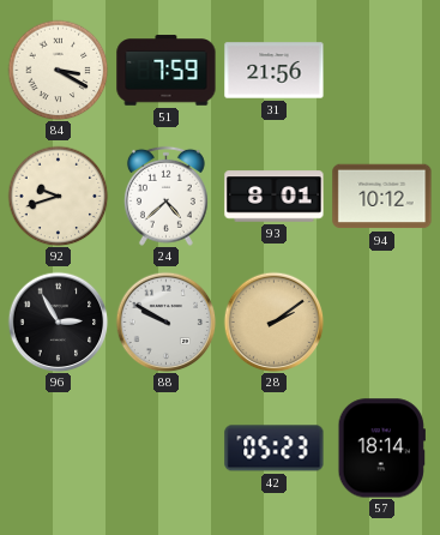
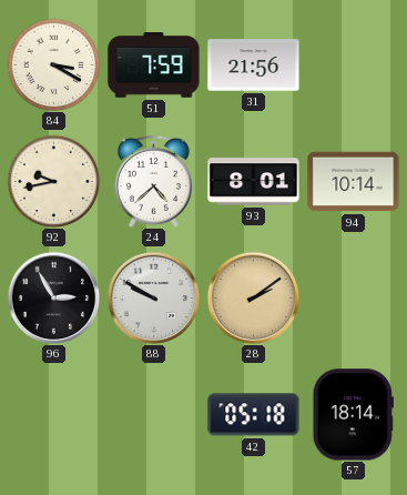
92: 9:42 -> 9:43 (53, 181)
94: 10:12 -> 10:14 (354, 182)
42: 05:23 -> 05:18 (254, 415)
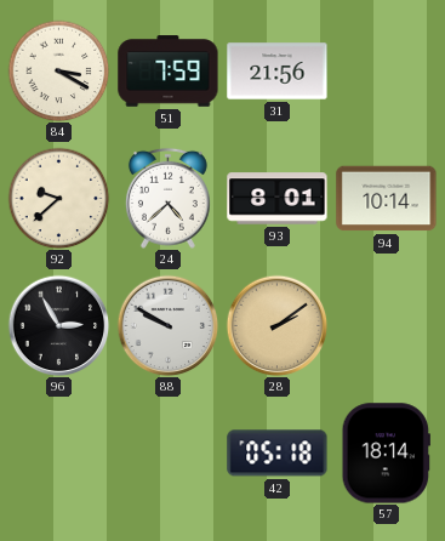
92: 9:43 -> 9:38 (58, 198)
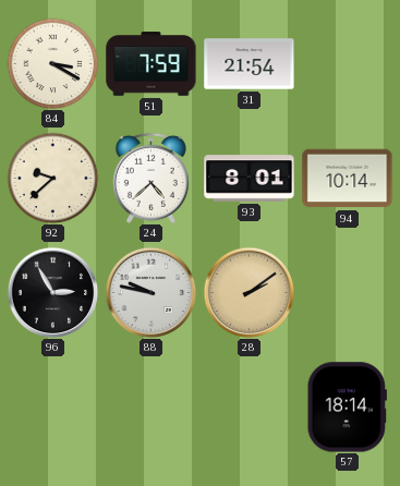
31: 21:56 -> 21:54 (250, 64)
88: 9:50 -> 9:47 (150, 292)
42: 05:18 -> none (278, 454)
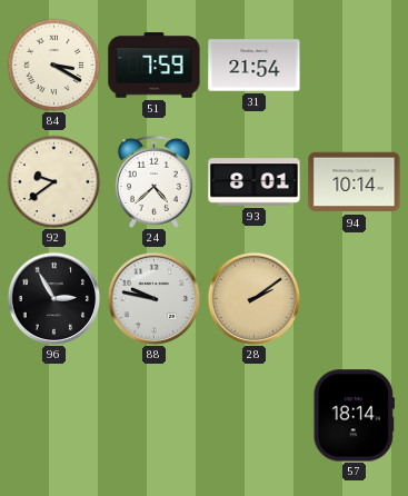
92: 9:38 -> 9:39 (53, 181)
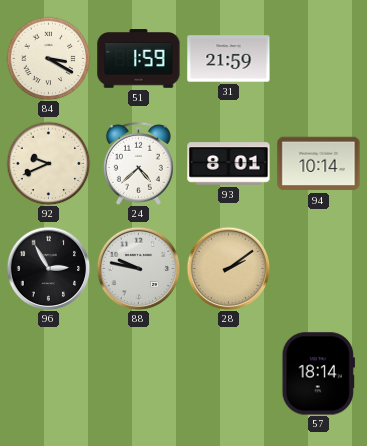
51: 7:59 -> 1:59 (139, 59)
31: 21:54 -> 21:59 (229, 59)
92: 9:39 -> 9:41 (48, 163)
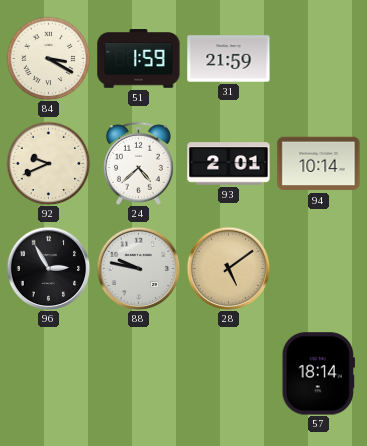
93: 8:01 -> 2:01 (229, 164)
28: 2:09 -> 5:09 (228, 268)
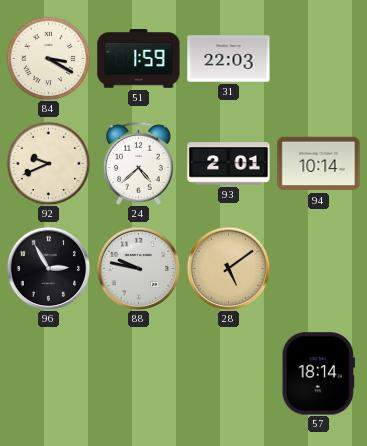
31: 21:59 -> 22:03 (229, 59)
